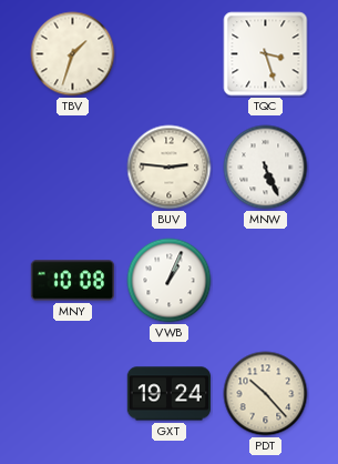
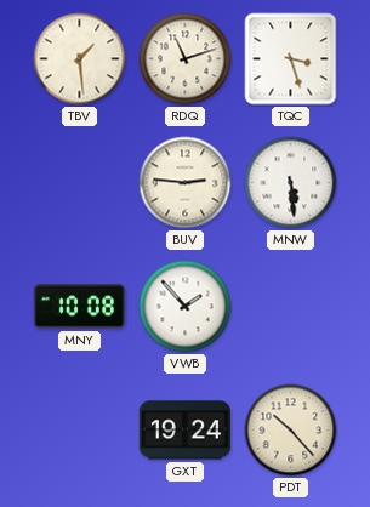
TBV: 1:33 -> 1:29 (80, 59)
RDQ: none -> 11:12 (186, 59)
MNW: 5:26 -> 5:29 (291, 183)
VWB: 1:04 -> 1:53 (186, 307)
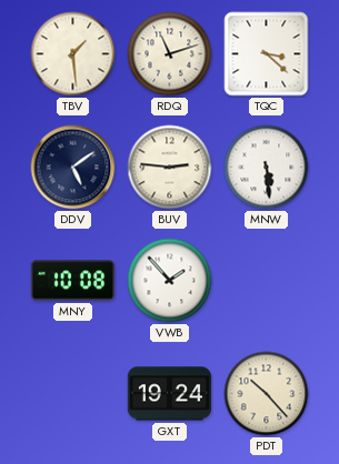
TQC: 3:27 -> 3:22 (267, 54)
DDV: none -> 5:09 (73, 168)
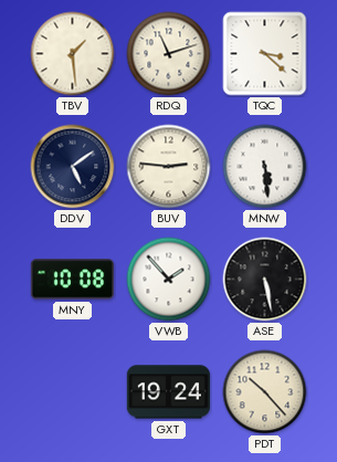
ASE: none -> 5:28 (265, 280)
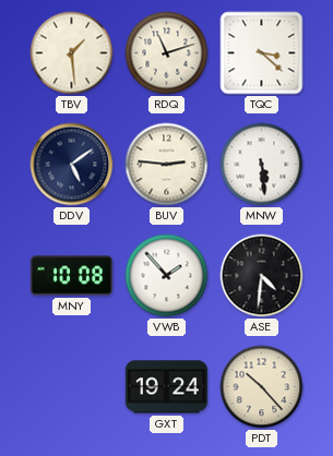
ASE: 5:28 -> 4:31 (262, 276)
